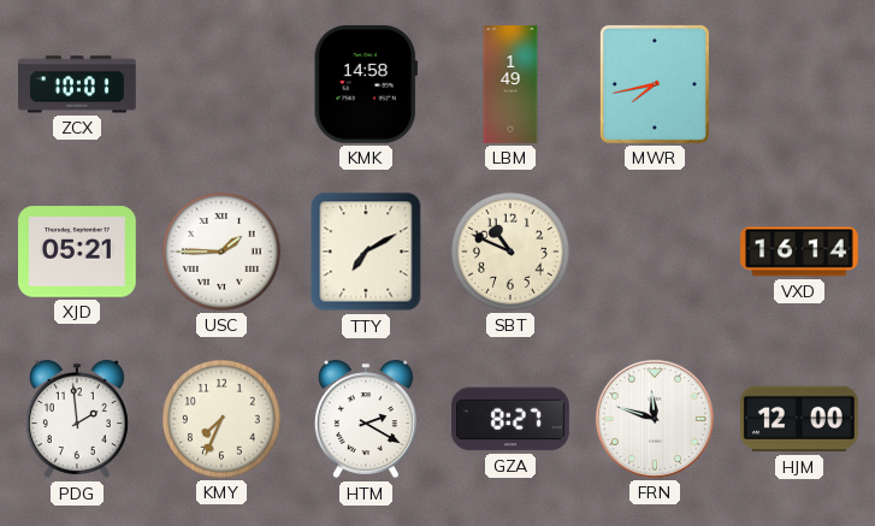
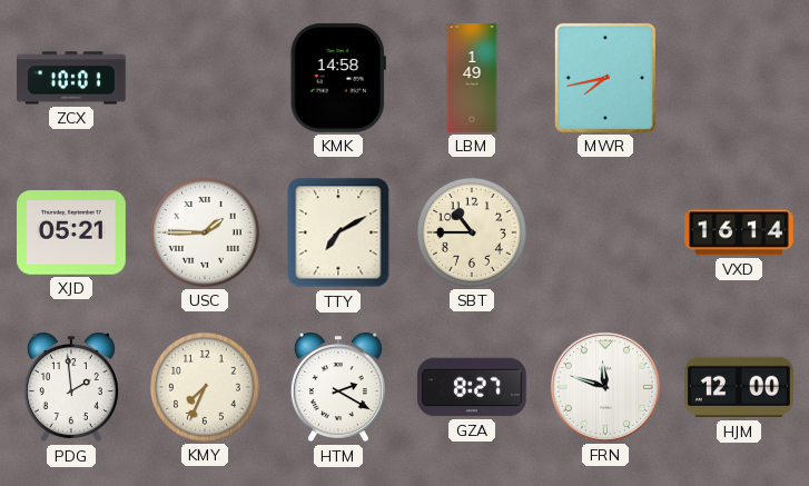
SBT: 10:49 -> 10:45 (472, 232)
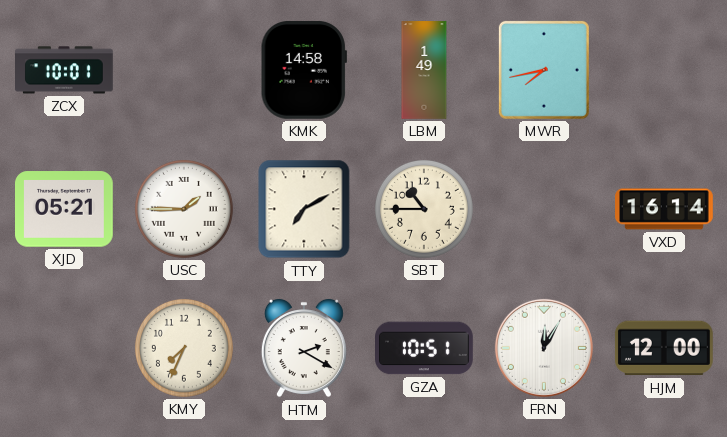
PDG: 1:59 -> none (71, 387)
GZA: 8:27 -> 10:51 (425, 348)
FRN: 11:48 -> 12:05 (544, 348)
